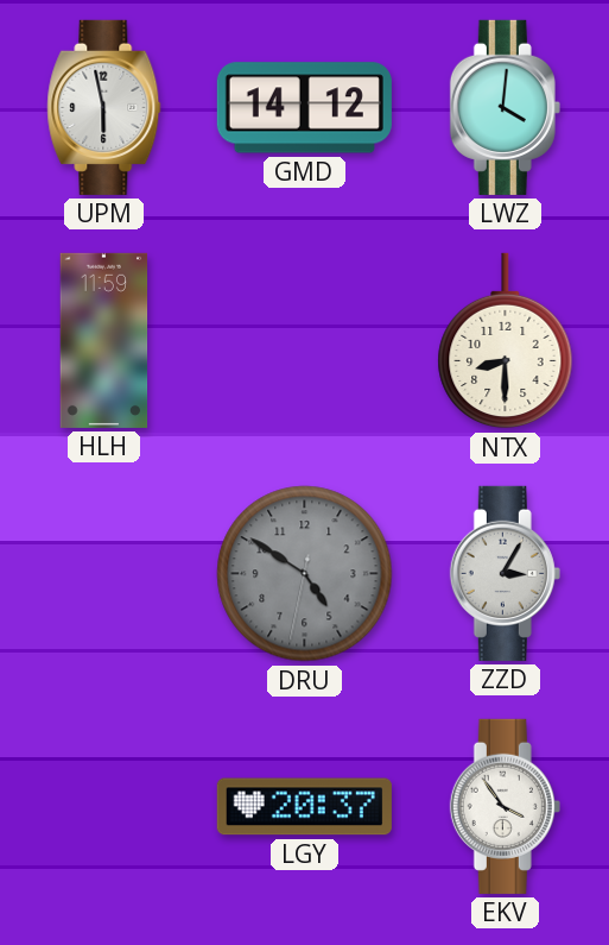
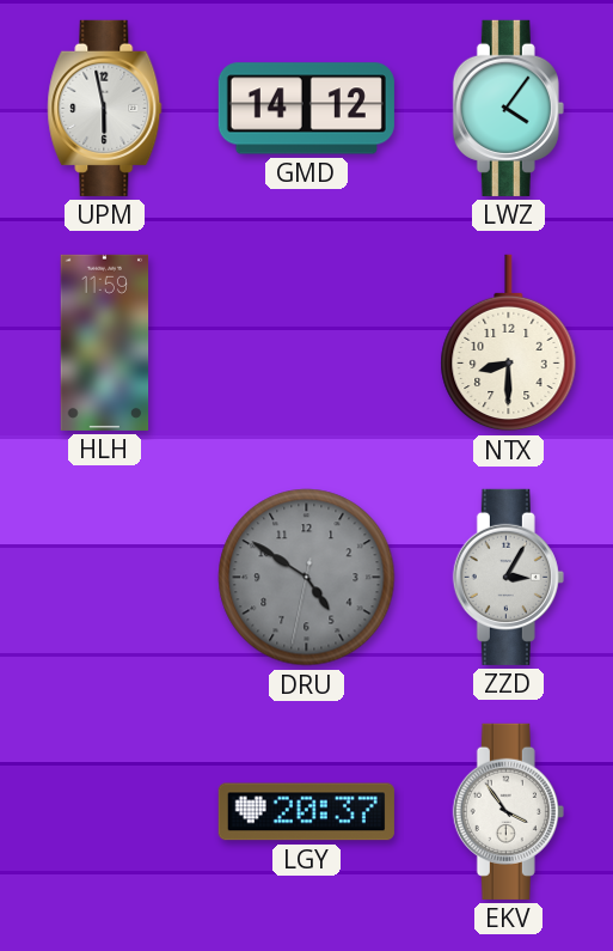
LWZ: 4:01 -> 4:06 (508, 108)
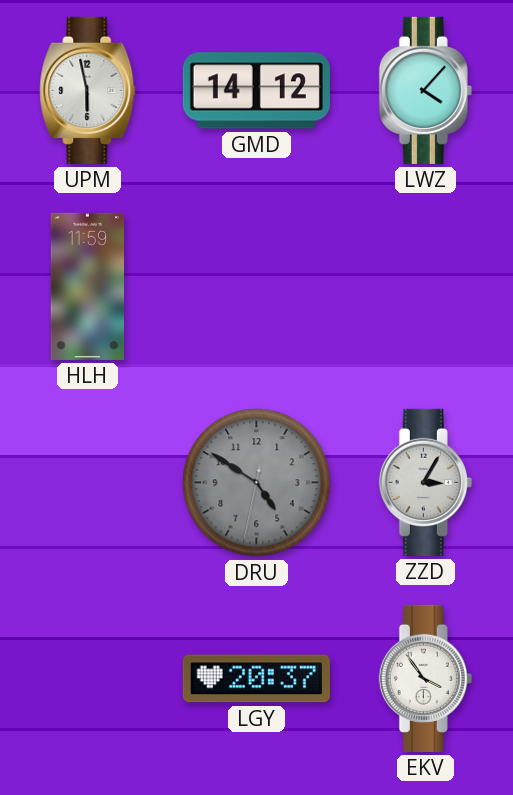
LWZ: 4:06 -> 4:07 (425, 90)
NTX: 8:30 -> none (509, 343)
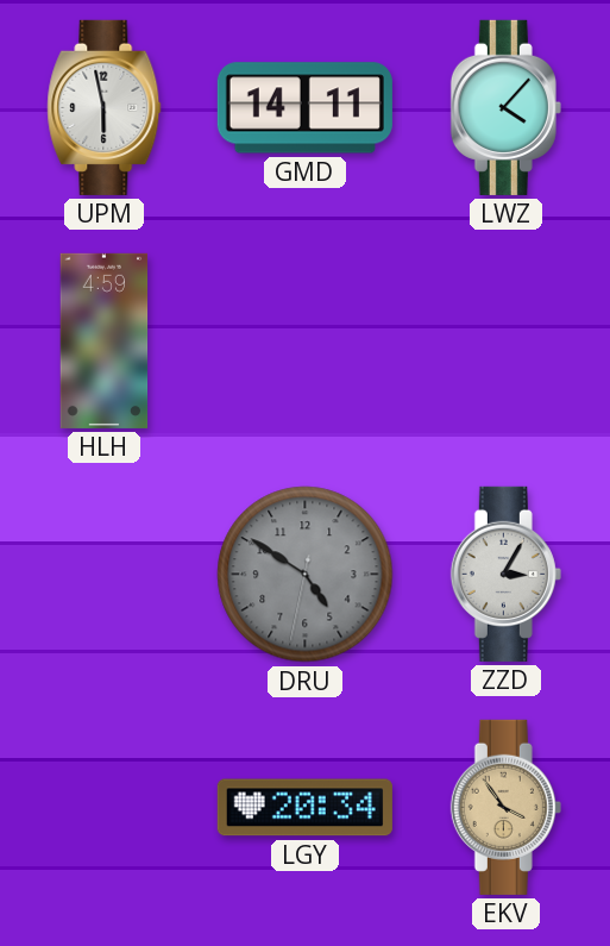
GMD: 14:12 -> 14:11 (304, 108)
HLH: 11:59 -> 4:59 (105, 340)
LGY: 20:37 -> 20:34 (304, 808)
EKV dial: white -> champagne (505, 807)
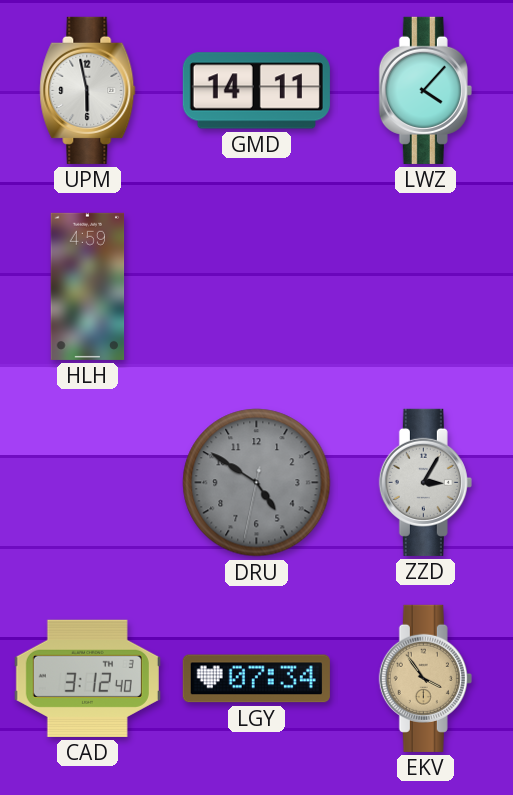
CAD: none -> 3:12 (87, 678)
LGY: 20:34 -> 07:34 (256, 679)
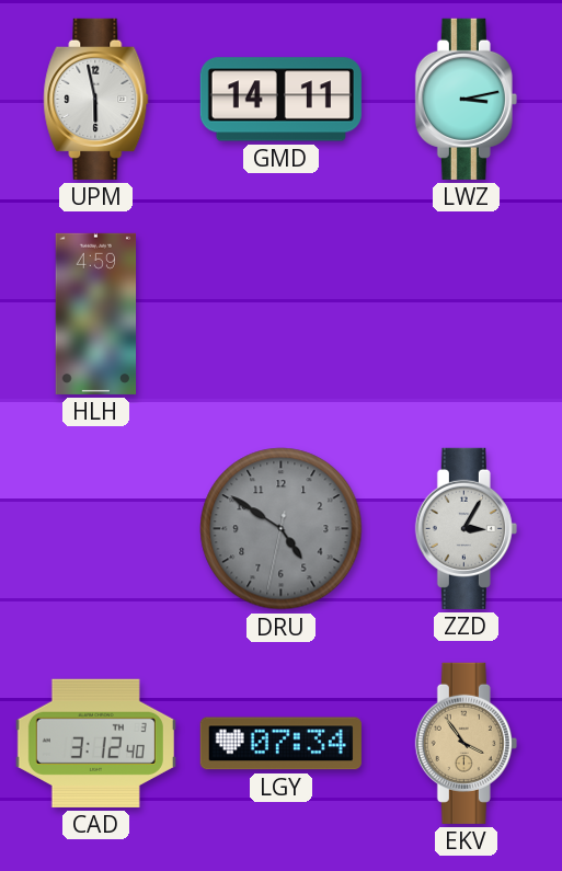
LWZ: 4:07 -> 3:13 (466, 99)
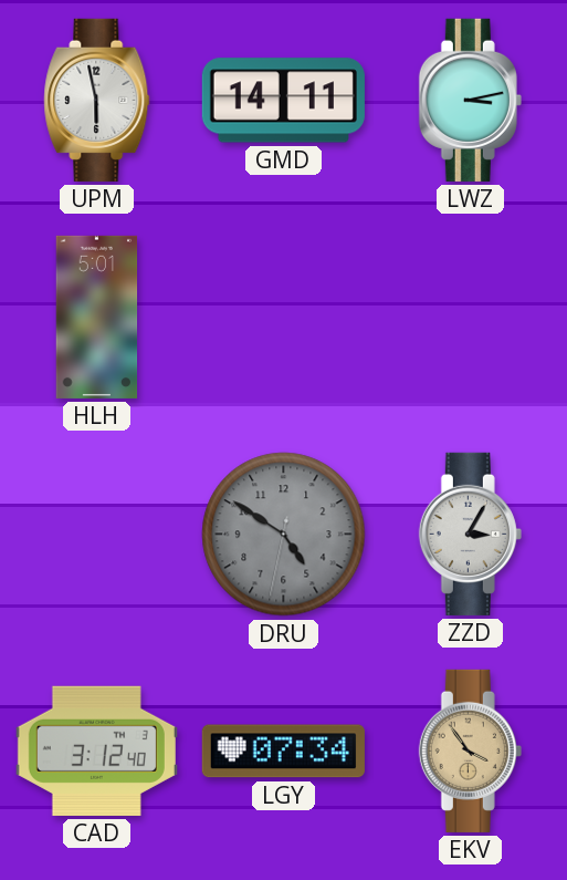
HLH: 4:59 -> 5:01 (97, 317)
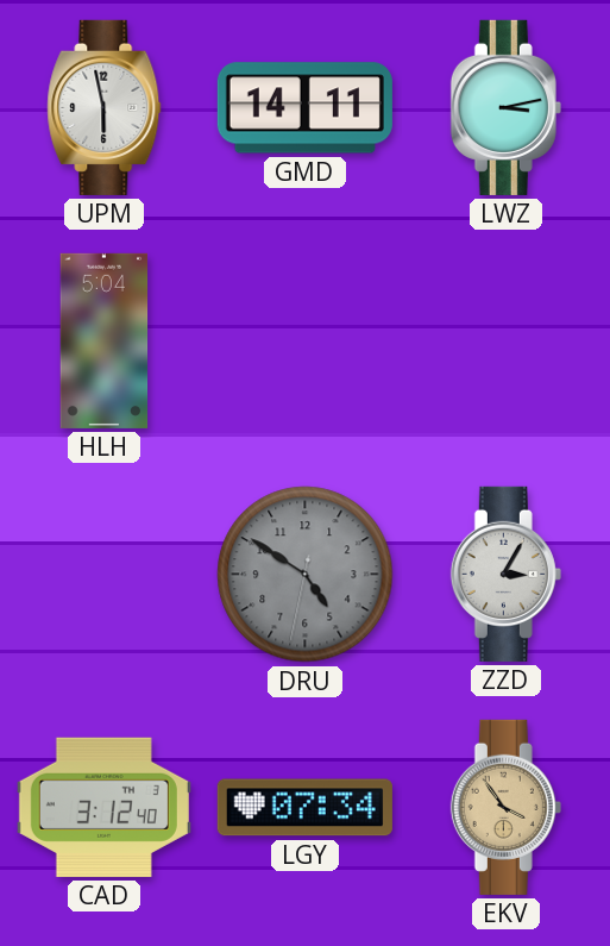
HLH: 5:01 -> 5:04 (105, 340)
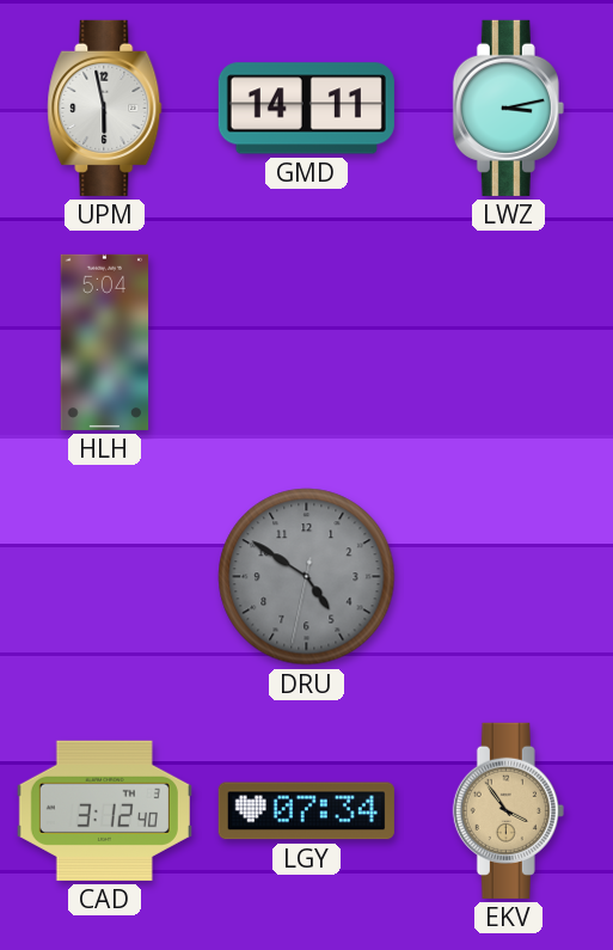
ZZD: 3:05 -> none (505, 574)
